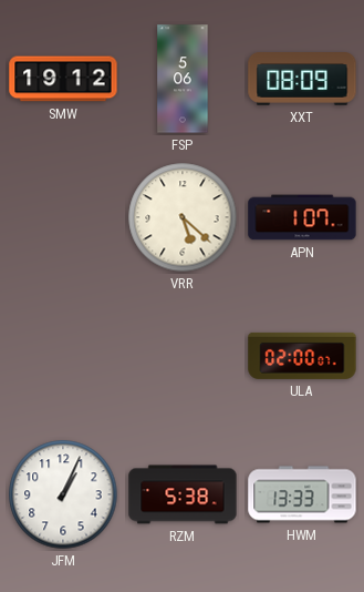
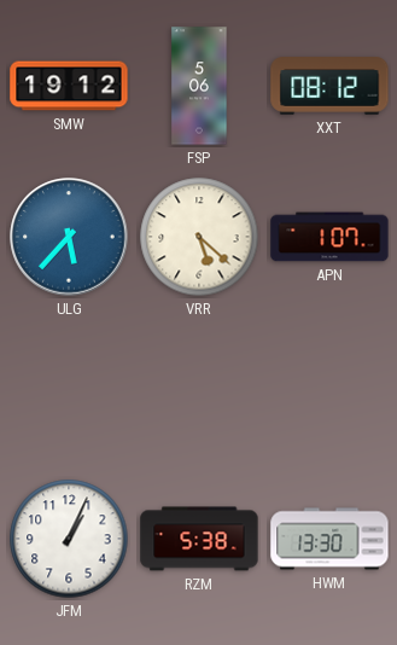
XXT: 08:09 -> 08:12 (329, 86)
ULG: none -> 5:37 (69, 237)
ULA: 02:00 -> none (302, 356)
HWM: 13:33 -> 13:30 (329, 539)
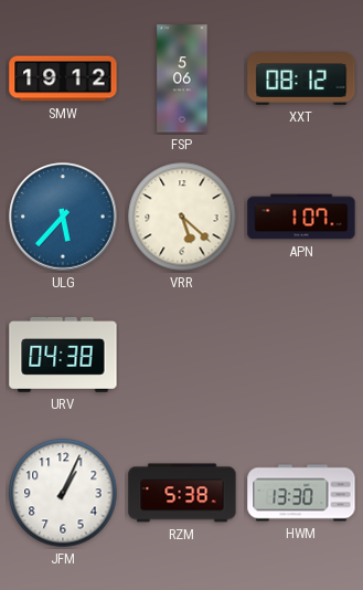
URV: none -> 04:38 (63, 355)
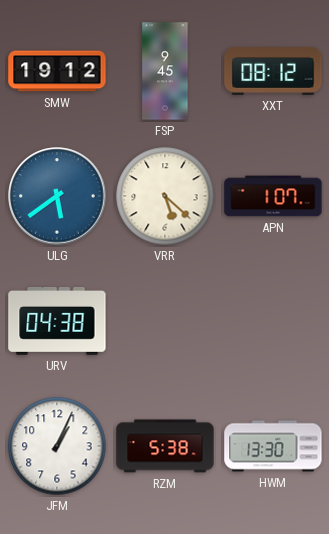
FSP: 5:06 -> 9:45 (165, 71)
ULG: 5:37 -> 5:39 (57, 196)
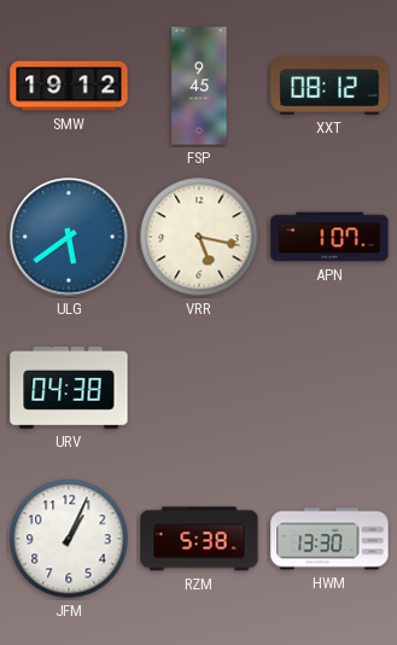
VRR: 5:22 -> 5:17 (199, 237)
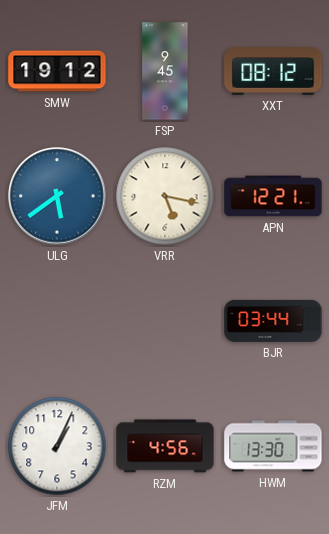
APN: 1:07 -> 12:21 (273, 196)
URV: 04:38 -> none (69, 388)
BJR: none -> 03:44 (273, 321)
RZM: 5:38 -> 4:56 (165, 446)
